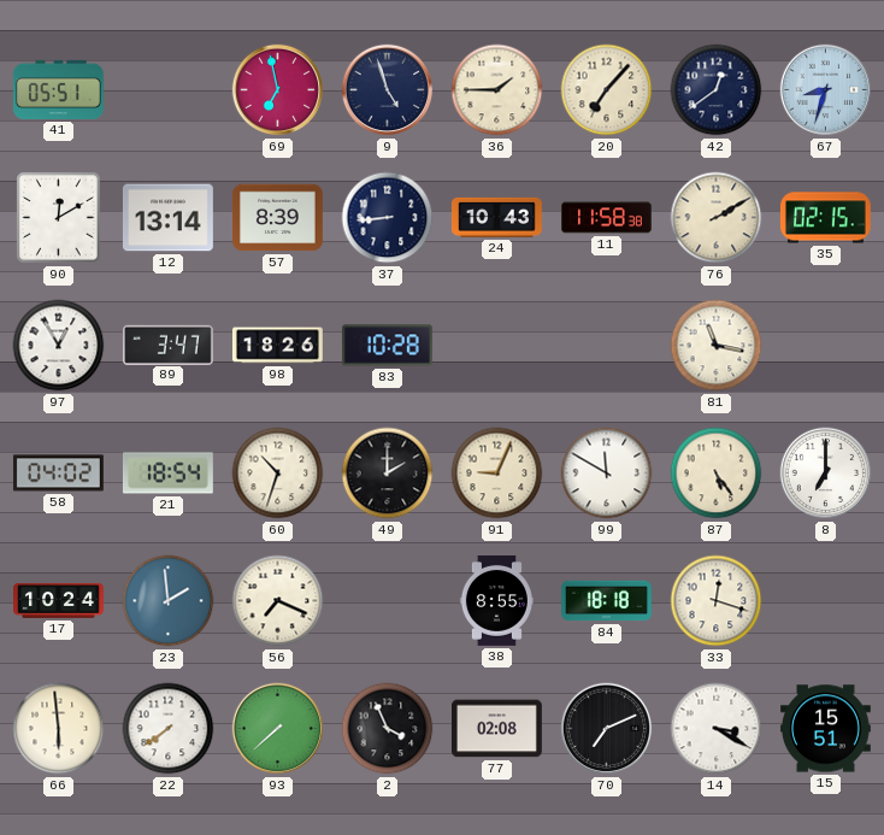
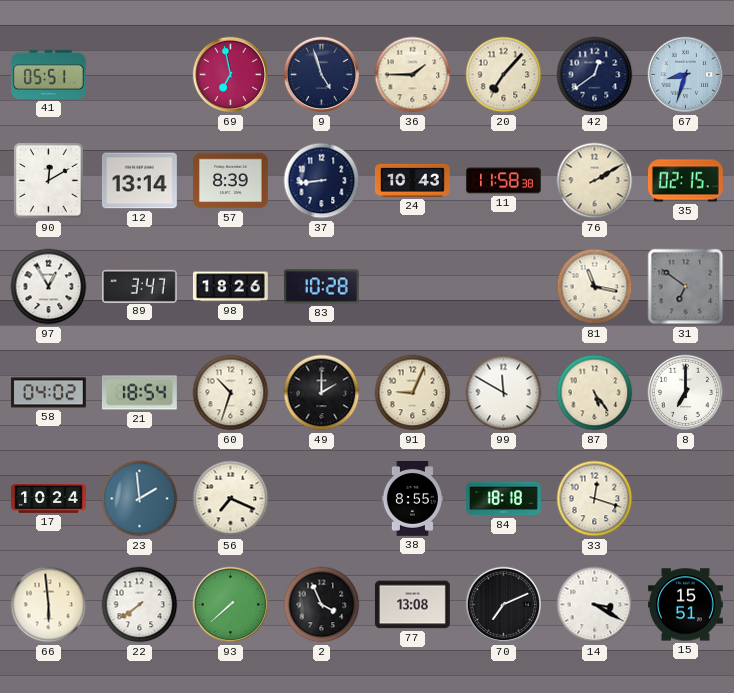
31: none -> 6:51 (686, 287)
77: 02:08 -> 13:08 (412, 605)
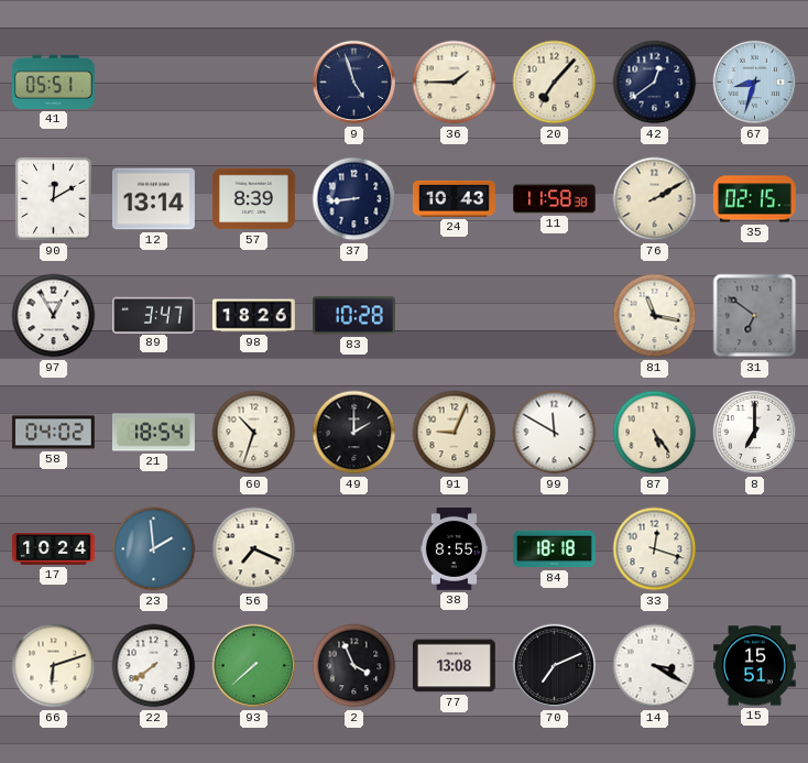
69: 6:58 -> none (231, 75)
66: 5:59 -> 6:12 (54, 666)
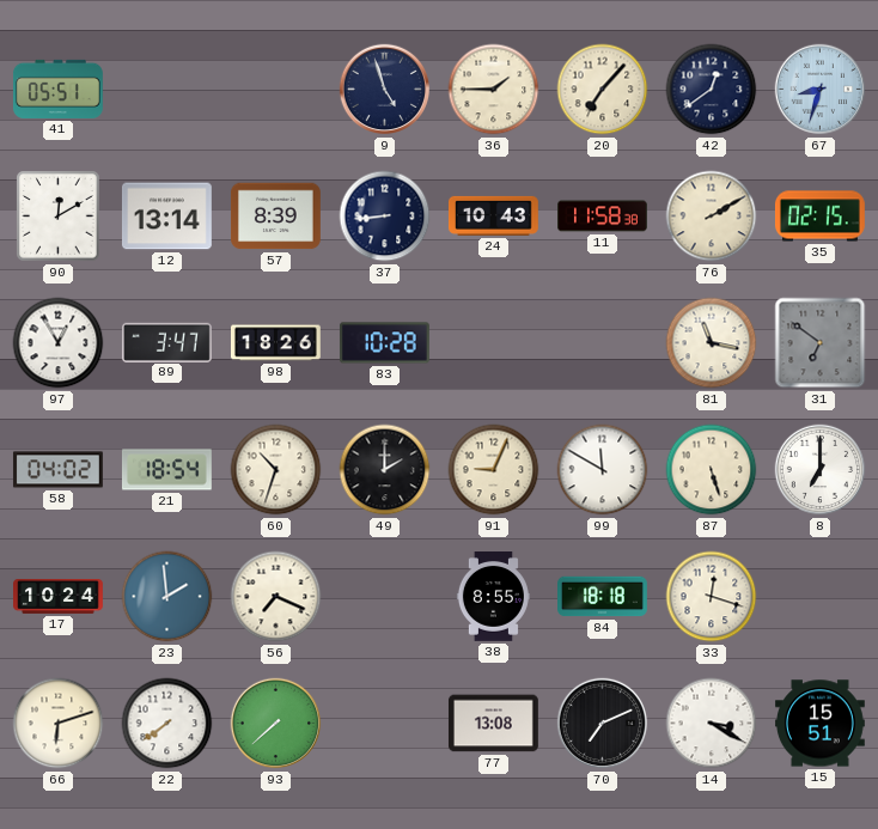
87: 5:24 -> 5:27 (712, 470)
2: 3:56 -> none (354, 666)
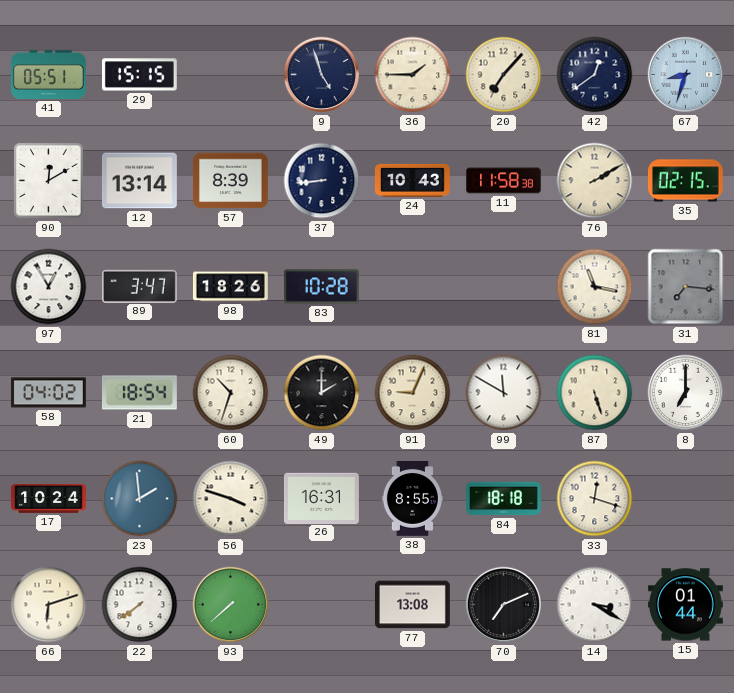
29: none -> 15:15 (139, 75)
31: 6:51 -> 7:16 (686, 287)
56: 7:19 -> 3:48 (231, 499)
26: none -> 16:31 (321, 498)
15: 15:51 -> 01:44 (686, 605)
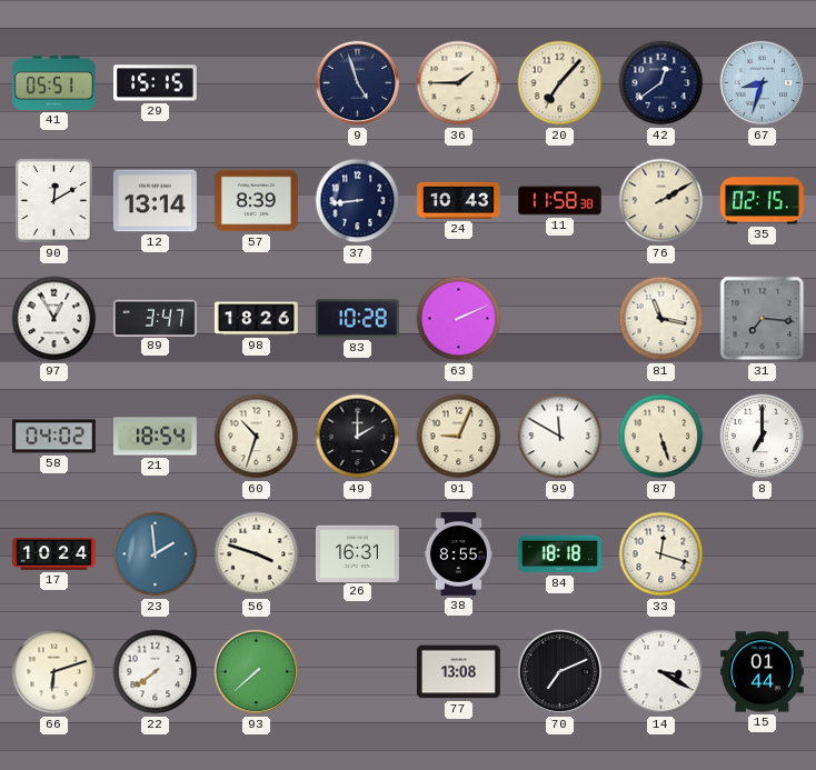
63: none -> 2:11 (459, 319)
